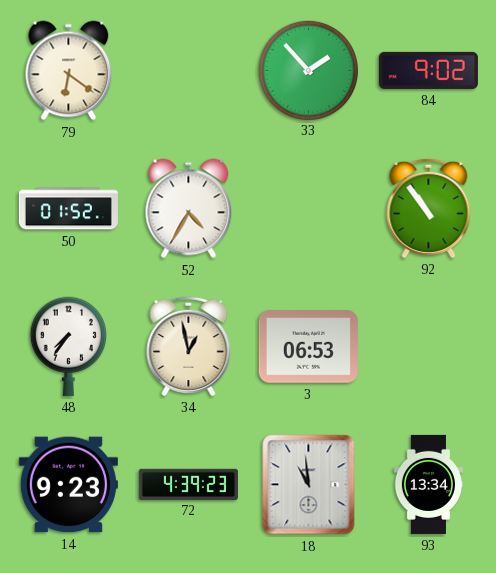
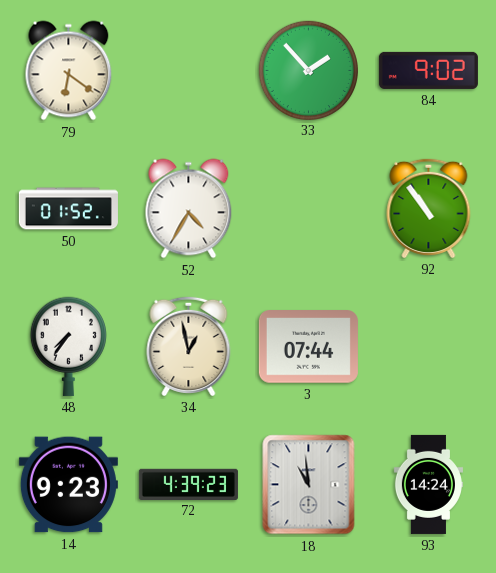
3: 06:53 -> 07:44 (308, 347)
93: 13:34 -> 14:24 (428, 484)
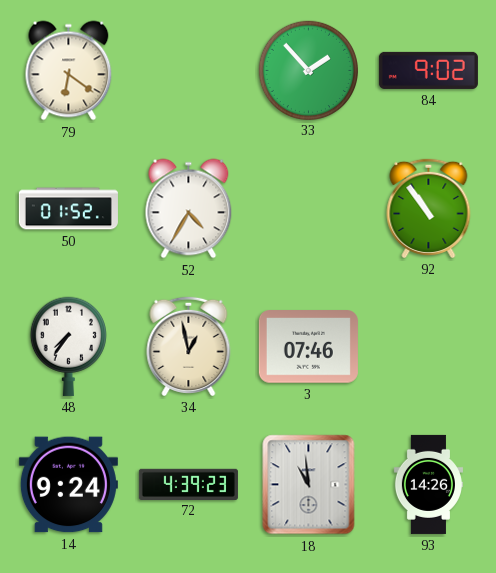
3: 07:44 -> 07:46 (308, 347)
14: 9:23 -> 9:24 (68, 485)
93: 14:24 -> 14:26 (428, 484)
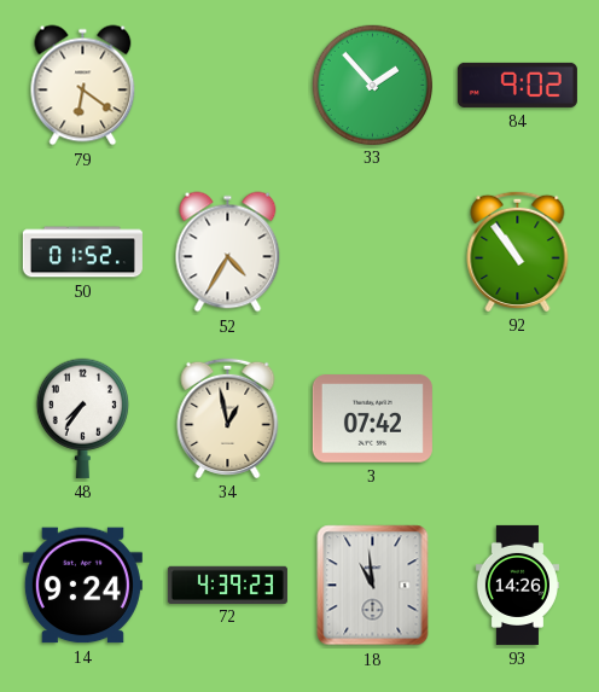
3: 07:46 -> 07:42 (372, 419)
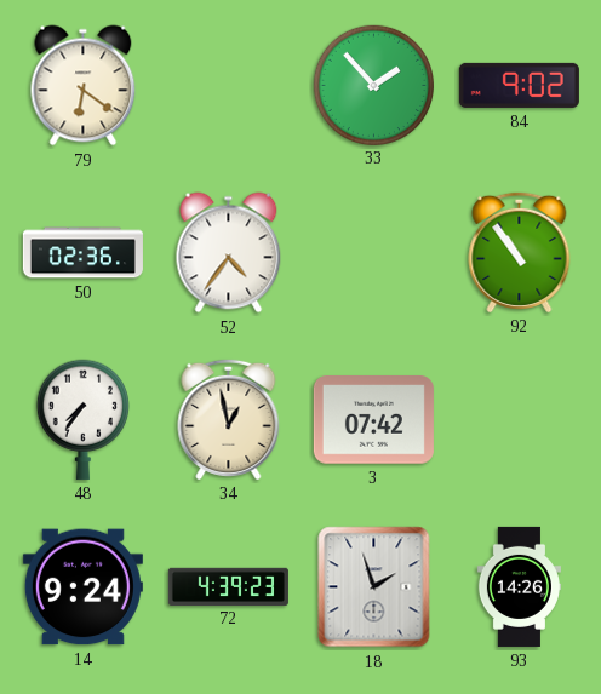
50: 01:52 -> 02:36 (82, 253)
52: 4:35 -> 4:36 (229, 253)
18: 10:59 -> 1:57 (374, 587)
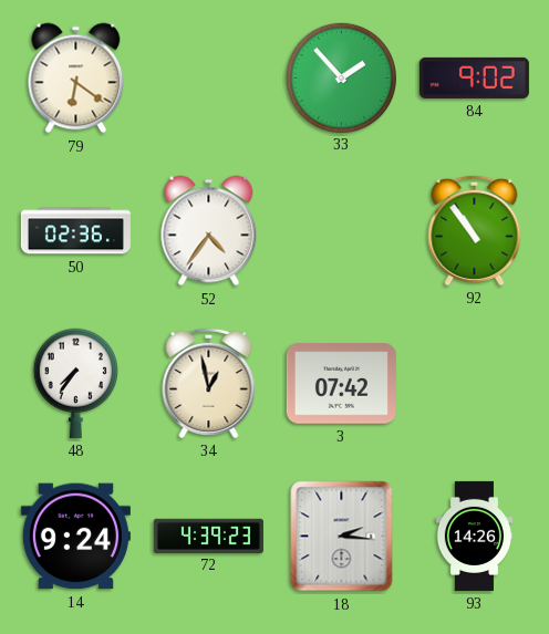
18: 1:57 -> 2:16 (342, 537)
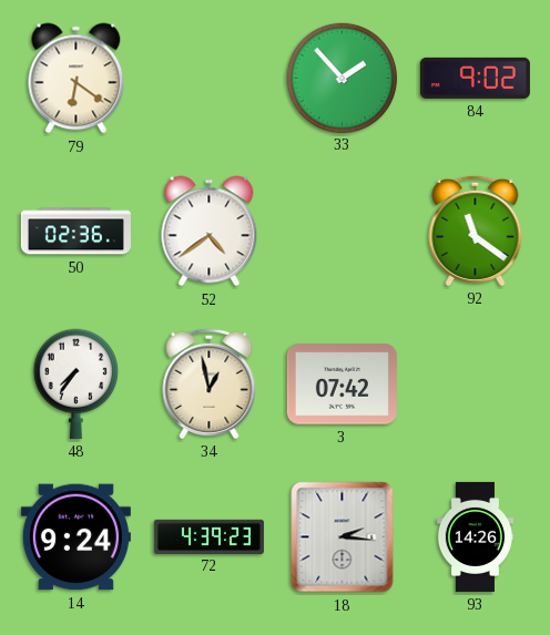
52: 4:36 -> 4:39 (210, 232)
92: 10:54 -> 11:21 (476, 231)
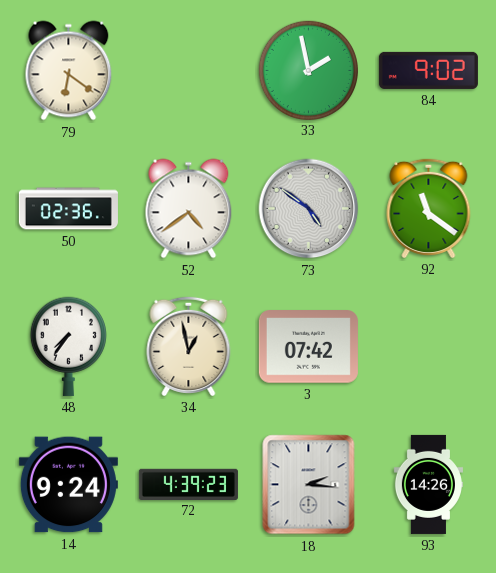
33: 1:53 -> 1:58 (308, 70)
73: none -> 4:51 (309, 209)
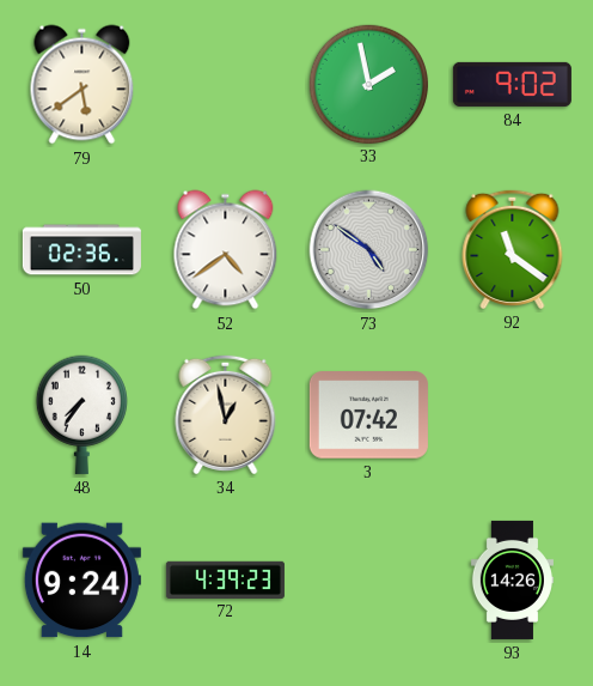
79: 6:21 -> 5:39 (82, 85)
18: 2:16 -> none (309, 485)
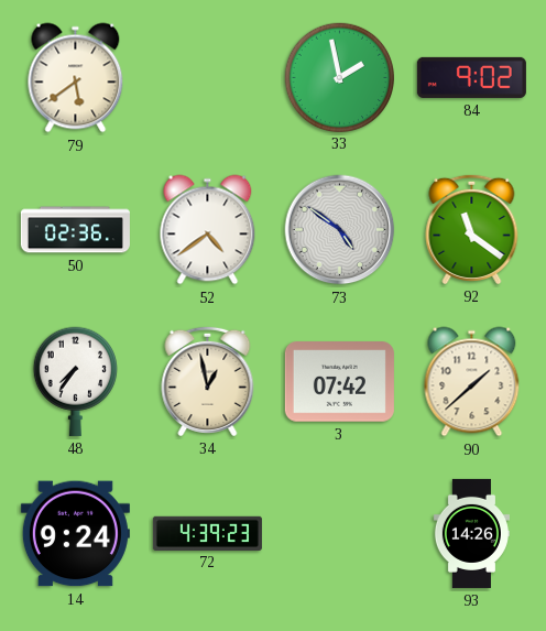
90: none -> 1:38 (472, 382)
